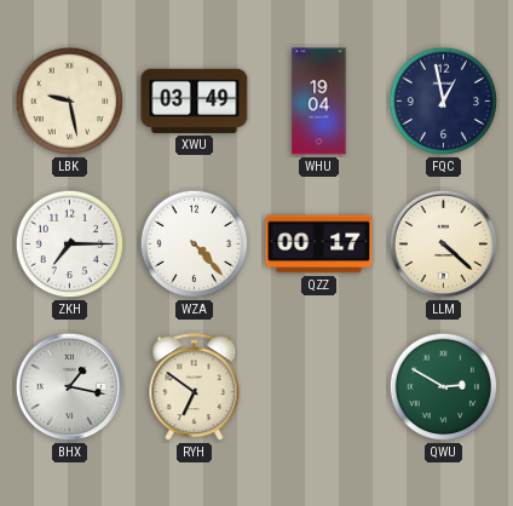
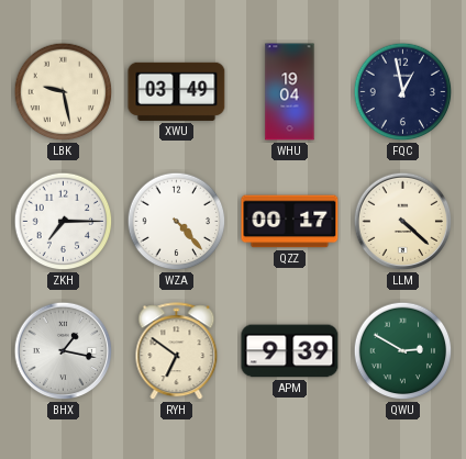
APM: none -> 9:39 (290, 351)
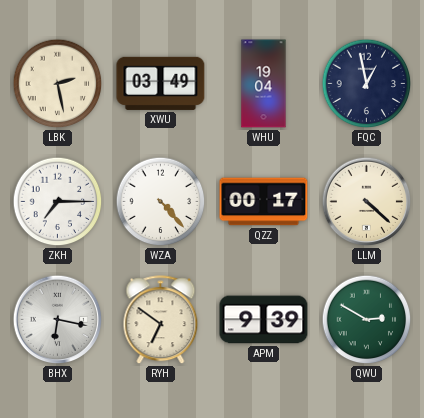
LBK: 9:28 -> 2:28 (58, 84)
BHX: 1:17 -> 6:17 (58, 320)
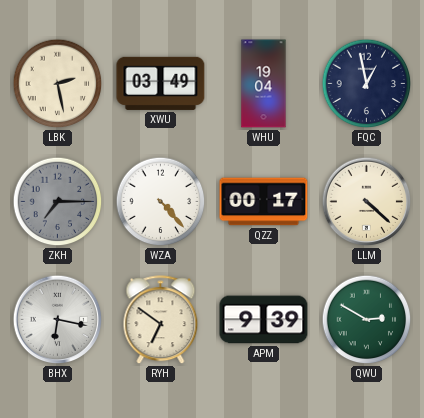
ZKH dial: white -> grey (58, 202)
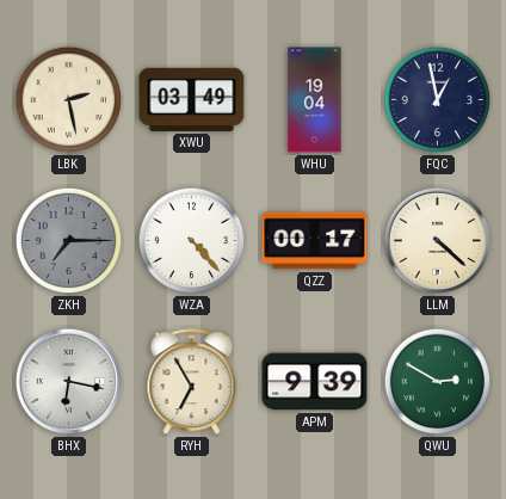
RYH: 6:51 -> 6:55 (192, 382)
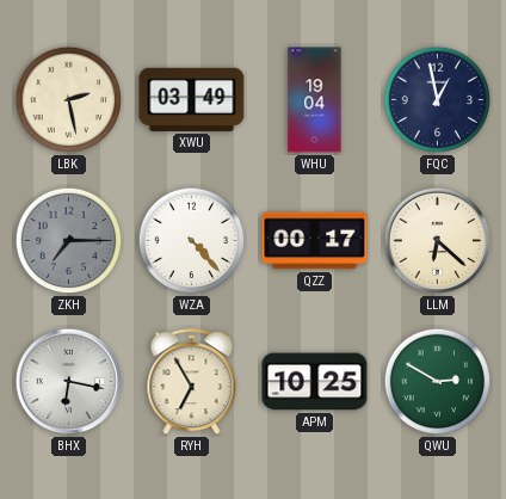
LLM: 4:22 -> 6:22 (438, 241)
APM: 9:39 -> 10:25 (315, 382)
